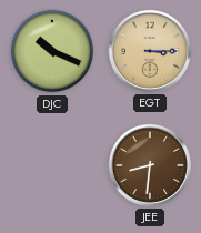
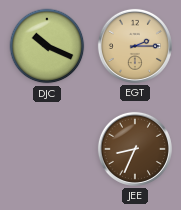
EGT: 3:15 -> 2:15 (135, 46)
JEE: 8:31 -> 8:34 (135, 149)
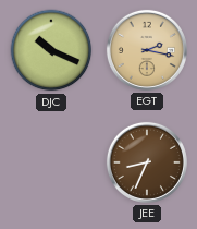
EGT: 2:15 -> 2:17 (147, 50)
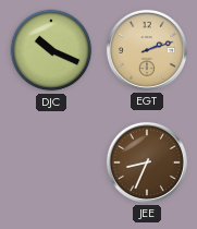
EGT: 2:17 -> 2:12 (147, 50)
